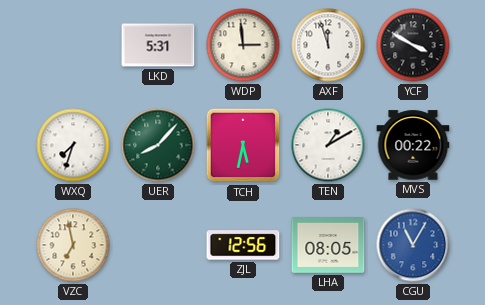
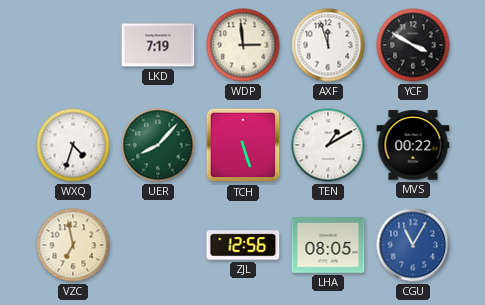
LKD: 5:31 -> 7:19 (158, 45)
WXQ: 7:33 -> 4:33 (73, 145)
TCH: 5:32 -> 5:27 (243, 145)
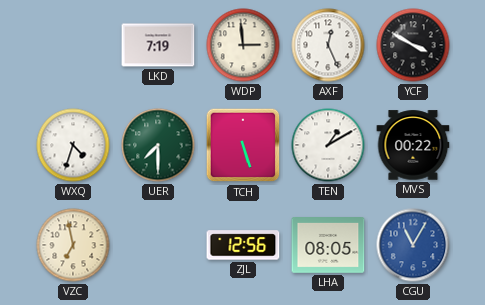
AXF: 11:57 -> 12:26 (328, 45)
UER: 8:07 -> 7:30 (158, 145)
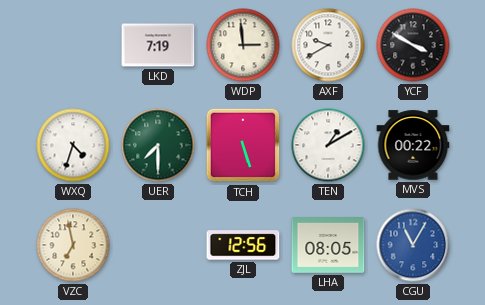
AXF: 12:26 -> 9:40 (328, 45)
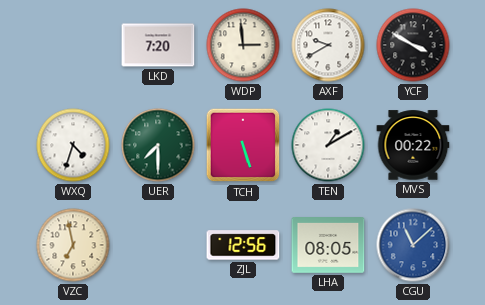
LKD: 7:19 -> 7:20 (158, 45)
CGU: 11:05 -> 11:08 (413, 245)
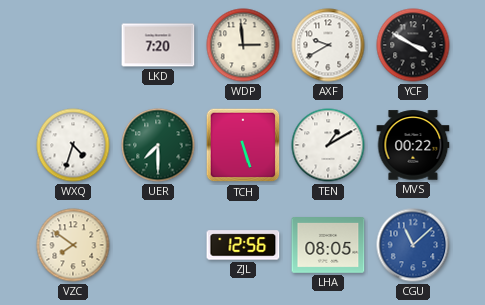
VZC: 6:58 -> 7:51 (73, 245)
